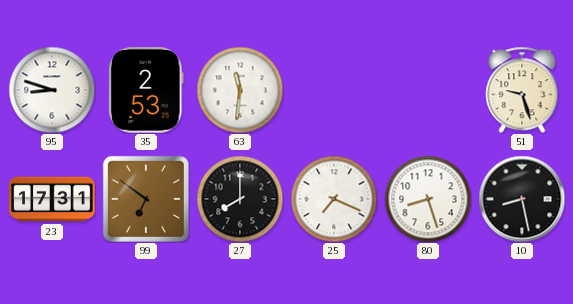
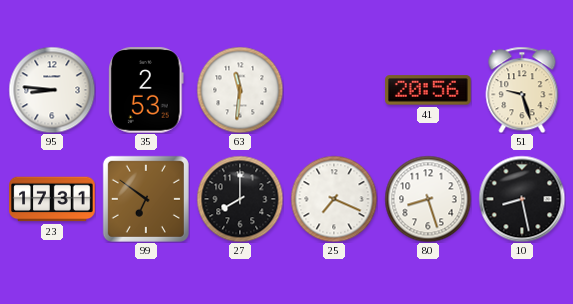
95: 8:48 -> 8:46 (52, 90)
41: none -> 20:56 (428, 90)
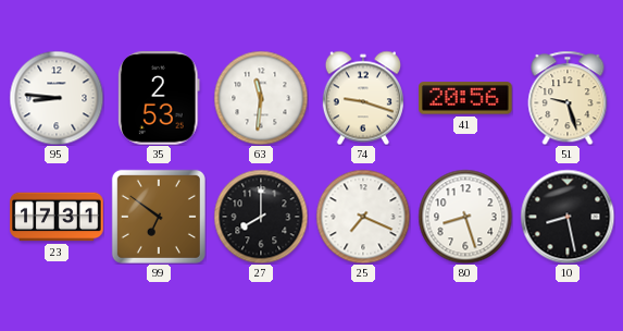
74: none -> 9:18 (363, 98)
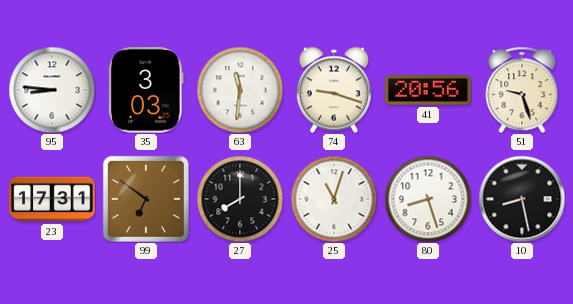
35: 2:53 -> 3:03 (146, 90)
25: 7:19 -> 11:03 (334, 199)
